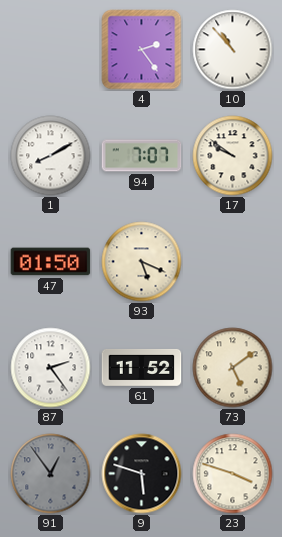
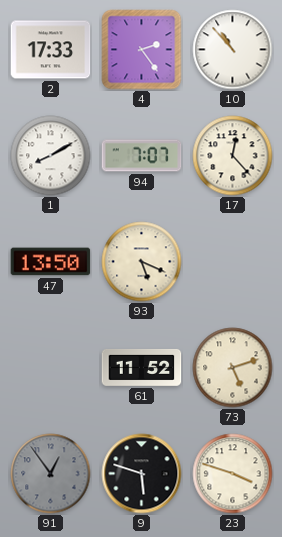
2: none -> 17:33 (51, 50)
17: 9:51 -> 12:23 (233, 156)
47: 01:50 -> 13:50 (51, 262)
87: 2:24 -> none (51, 368)
73: 5:09 -> 5:12 (233, 368)
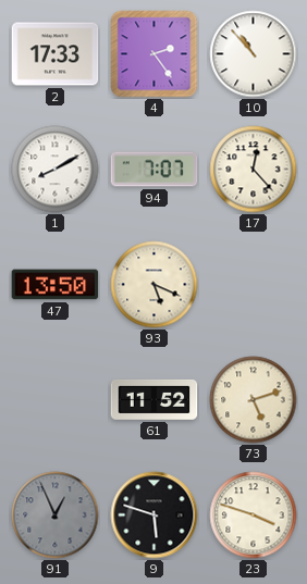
91: 12:54 -> 12:56 (56, 515)
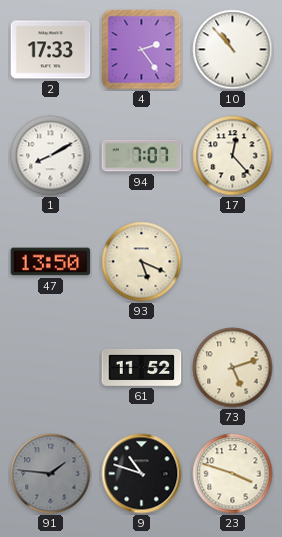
91: 12:56 -> 1:46 (51, 474)
9: 5:48 -> 10:48 (142, 474)
